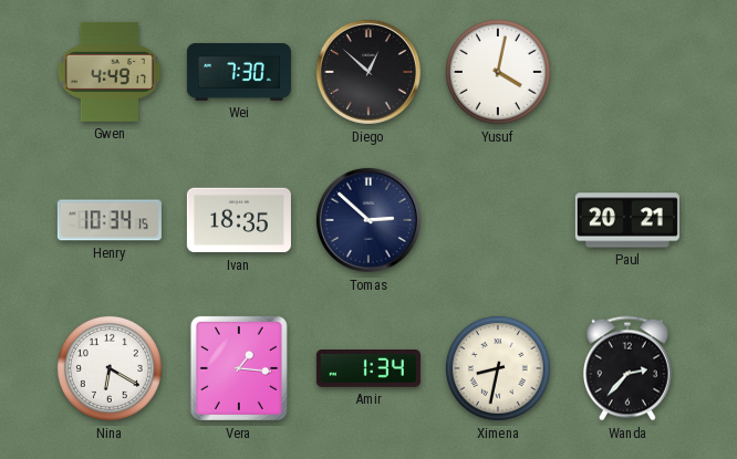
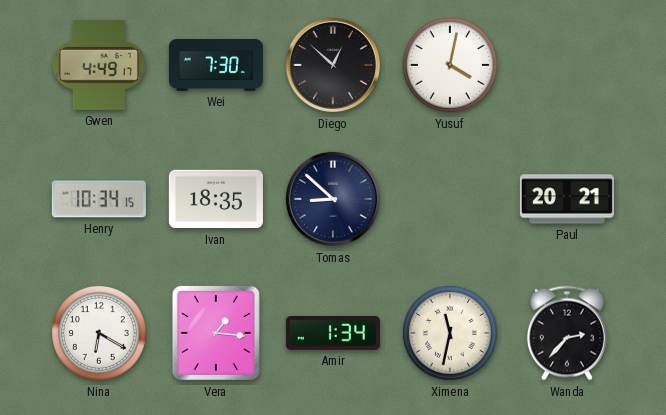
Tomas: 2:52 -> 8:52 (333, 199)
Ximena: 8:32 -> 11:32 (450, 333)
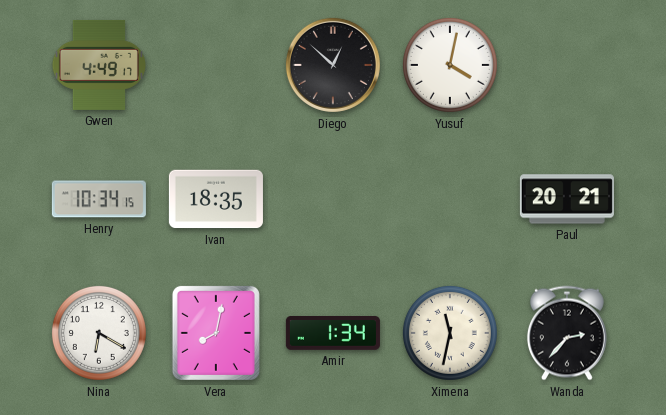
Wei: 7:30 -> none (216, 65)
Tomas: 8:52 -> none (333, 199)
Vera: 1:16 -> 8:02 (216, 333)
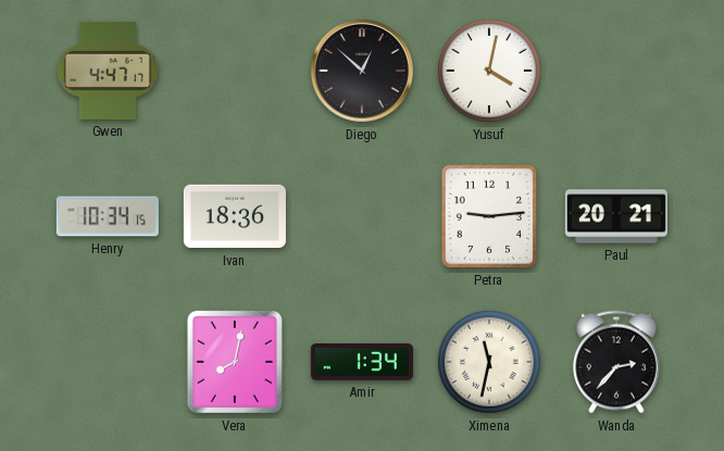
Gwen: 4:49 -> 4:47 (108, 71)
Ivan: 18:35 -> 18:36 (235, 216)
Petra: none -> 9:14 (488, 216)
Nina: 6:20 -> none (99, 333)
